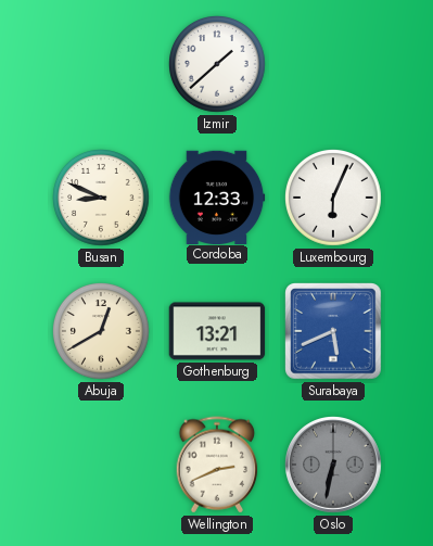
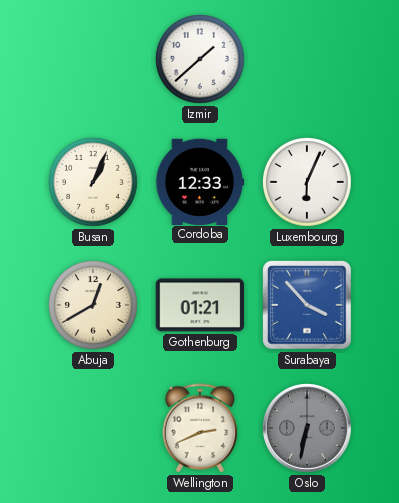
Busan: 8:49 -> 1:04 (94, 183)
Gothenburg: 13:21 -> 01:21 (200, 305)
Surabaya: 5:41 -> 3:53 (307, 305)
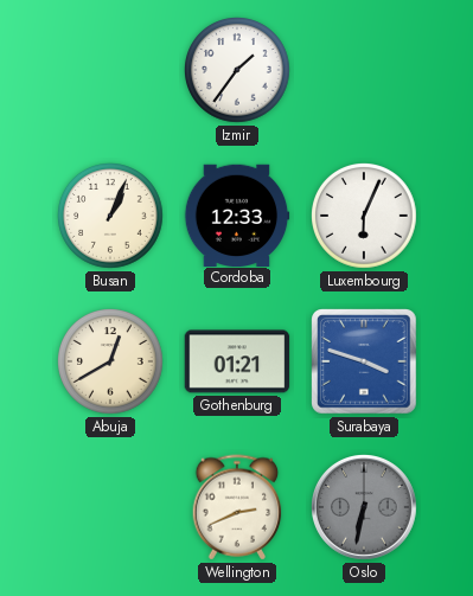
Izmir: 1:38 -> 1:36 (238, 71)
Surabaya: 3:53 -> 3:48 (364, 361)
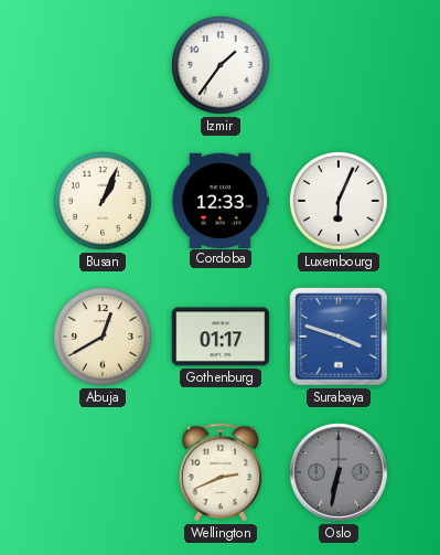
Gothenburg: 01:21 -> 01:17 (221, 337)
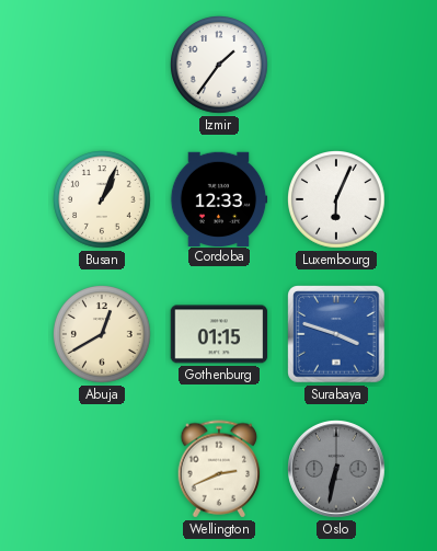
Gothenburg: 01:17 -> 01:15 (219, 334)
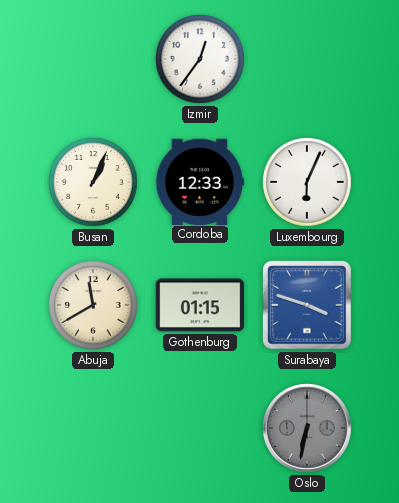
Izmir: 1:36 -> 12:36 (201, 60)
Abuja: 12:40 -> 11:40 (94, 306)
Wellington: 2:41 -> none (219, 469)
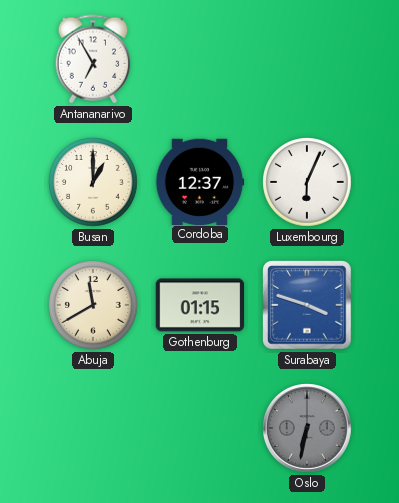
Antananarivo: none -> 6:55 (93, 59)
Izmir: 12:36 -> none (201, 60)
Busan: 1:04 -> 1:00 (94, 183)
Cordoba: 12:33 -> 12:37 (200, 181)
